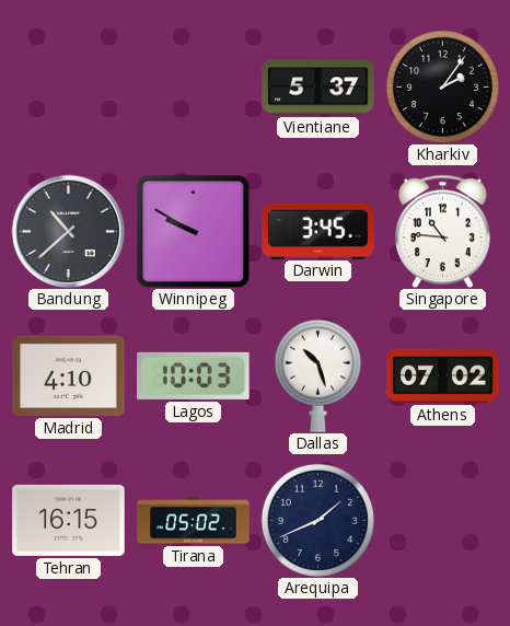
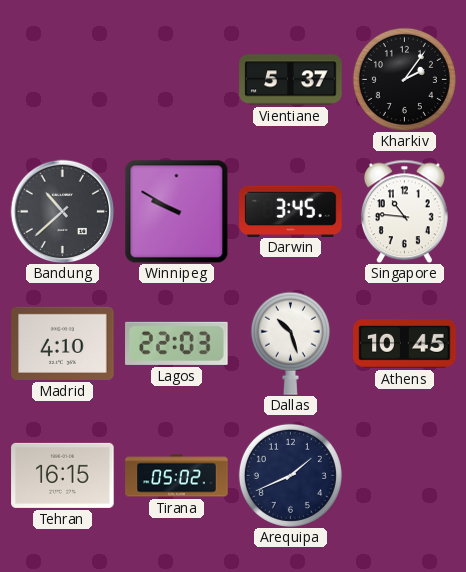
Lagos: 10:03 -> 22:03 (177, 343)
Athens: 07:02 -> 10:45 (405, 344)
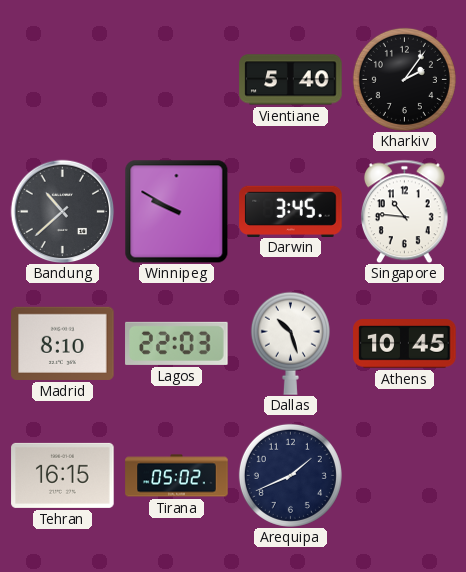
Vientiane: 5:37 -> 5:40 (291, 80)
Madrid: 4:10 -> 8:10 (63, 343)
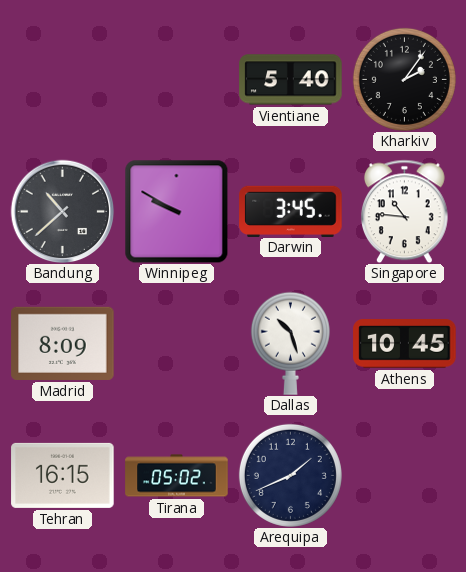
Madrid: 8:10 -> 8:09 (63, 343)
Lagos: 22:03 -> none (177, 343)
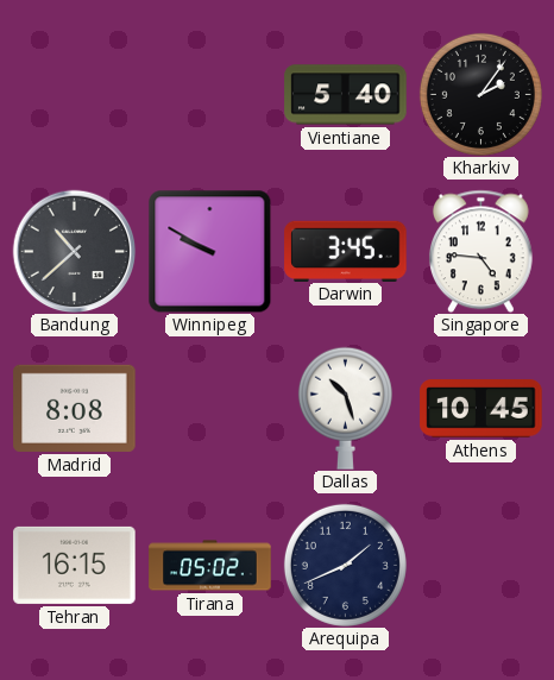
Singapore: 10:46 -> 4:46 (480, 251)
Madrid: 8:09 -> 8:08 (75, 408)
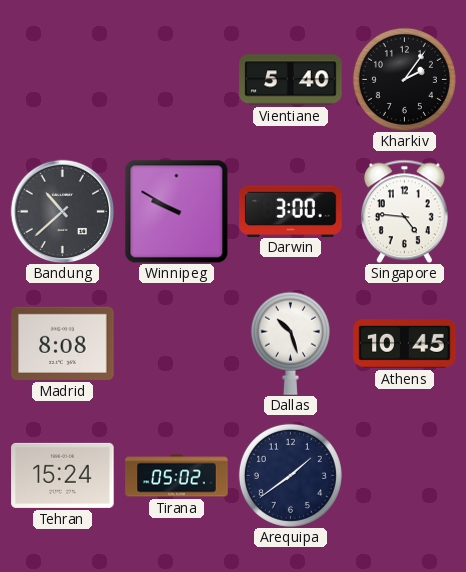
Darwin: 3:45 -> 3:00 (291, 211)
Tehran: 16:15 -> 15:24 (63, 475)
Arequipa: 1:41 -> 1:39 (290, 475)
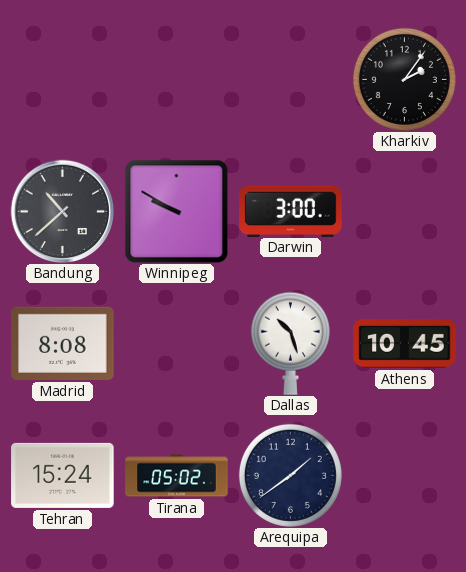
Vientiane: 5:40 -> none (291, 80)
Singapore: 4:46 -> none (404, 211)
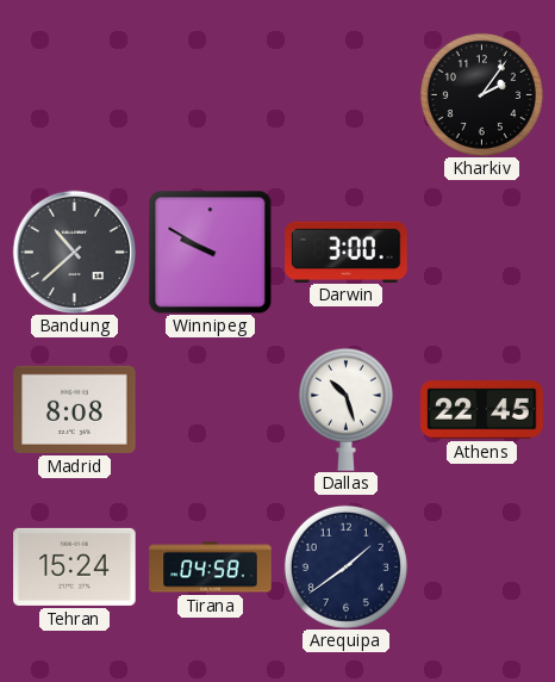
Athens: 10:45 -> 22:45 (482, 410)
Tirana: 05:02 -> 04:58 (211, 568)
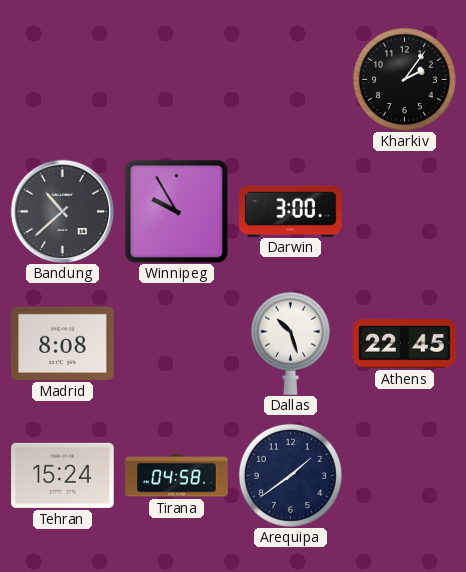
Winnipeg: 9:50 -> 9:55 (176, 212)
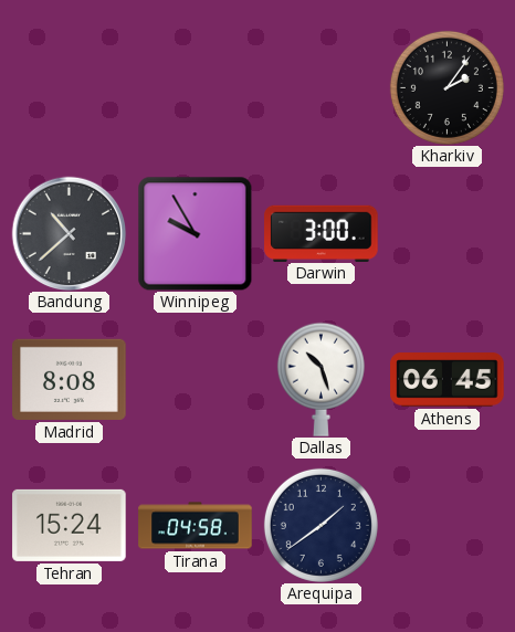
Athens: 22:45 -> 06:45 (448, 380)
